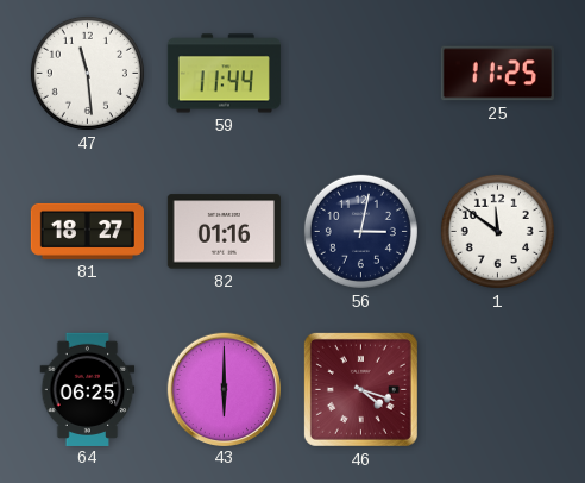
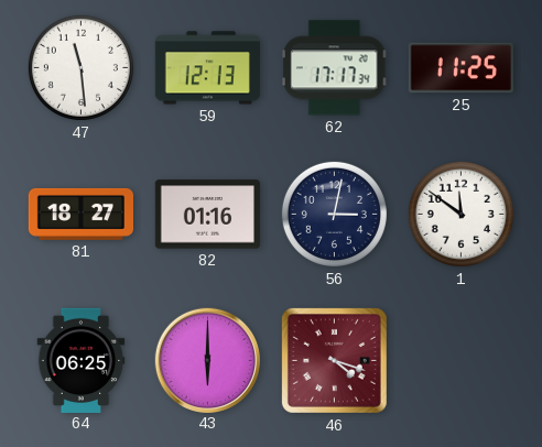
59: 11:44 -> 12:13 (207, 68)
62: none -> 17:17 (334, 68)
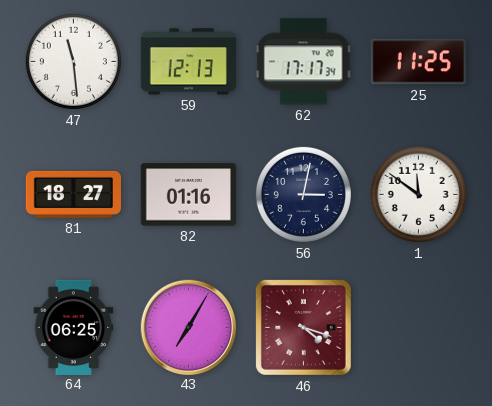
43: 6:00 -> 7:05 (188, 327)
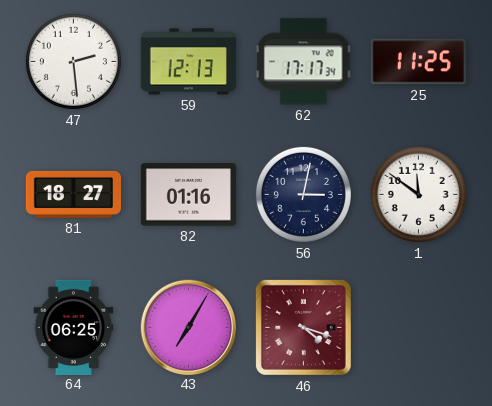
47: 11:29 -> 2:29 (73, 61)
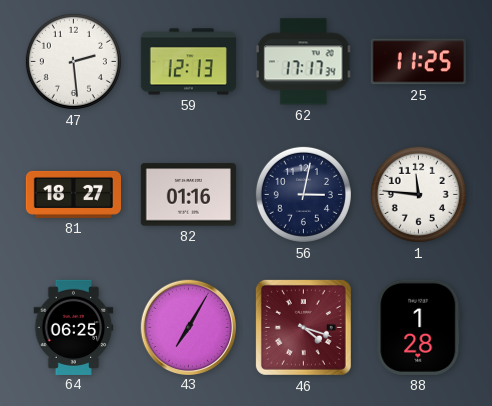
1: 11:51 -> 11:46 (418, 194)
88: none -> 1:28 (419, 327)
